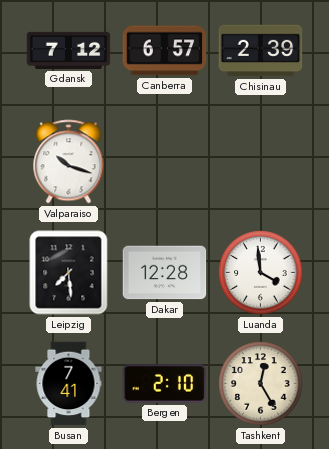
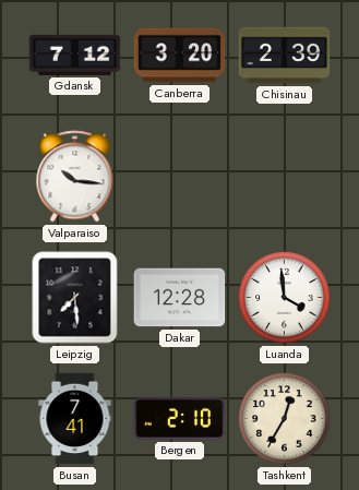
Canberra: 6:57 -> 3:20 (180, 56)
Valparaiso: 10:18 -> 10:16 (75, 177)
Tashkent: 12:25 -> 12:35 (285, 419)
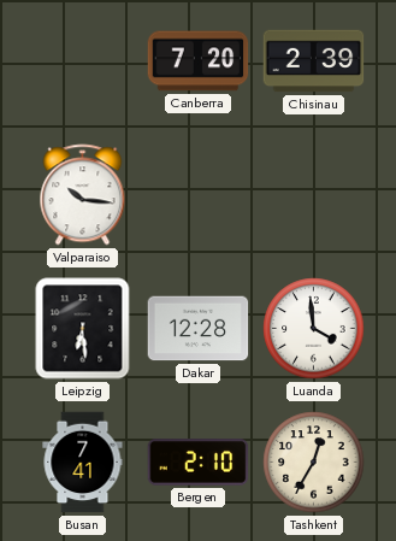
Gdansk: 7:12 -> none (75, 55)
Canberra: 3:20 -> 7:20 (199, 61)
Leipzig: 7:29 -> 6:29 (83, 329)
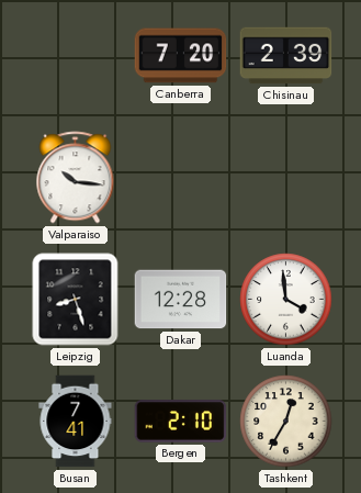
Leipzig: 6:29 -> 8:27 (76, 300)
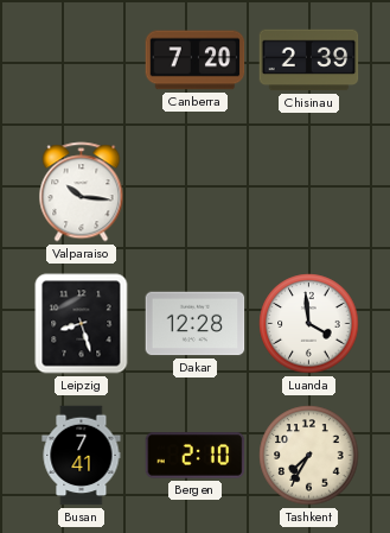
Tashkent: 12:35 -> 7:35 (309, 456)
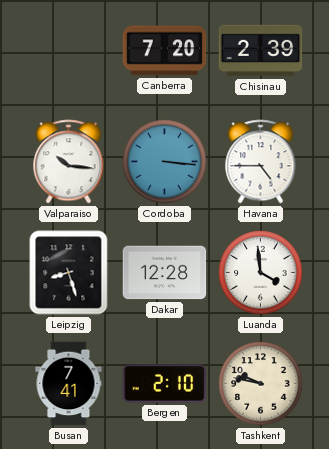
Cordoba: none -> 3:16 (165, 162)
Havana: none -> 4:45 (261, 162)
Tashkent: 7:35 -> 9:47 (261, 384)
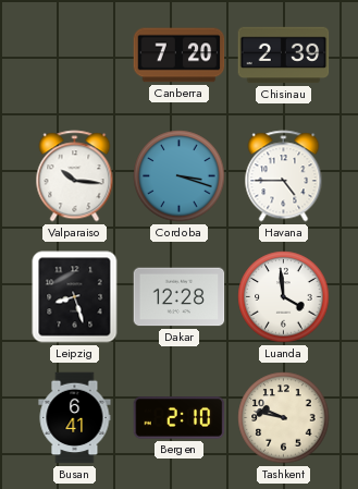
Cordoba: 3:16 -> 3:18 (180, 176)
Busan: 7:41 -> 6:41 (75, 418)
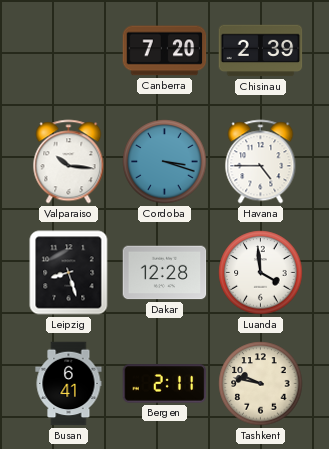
Bergen: 2:10 -> 2:11 (165, 384)
